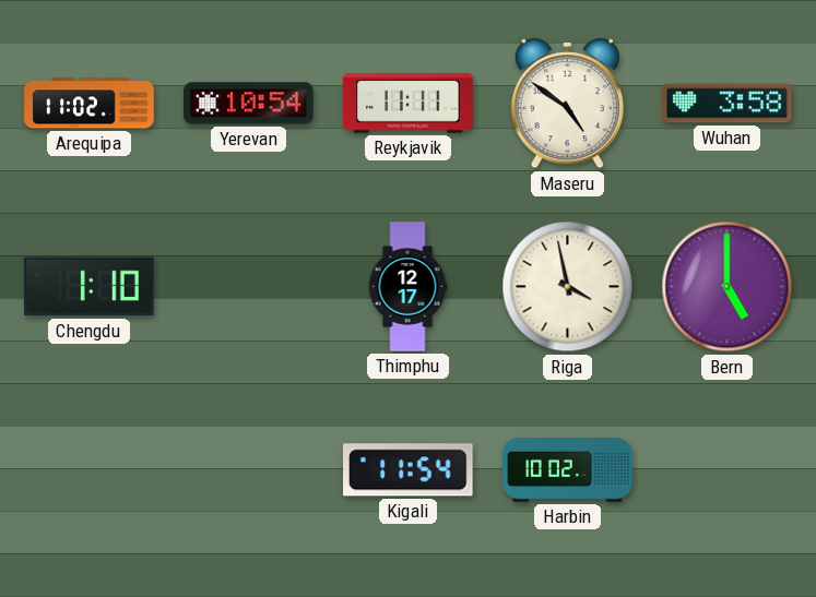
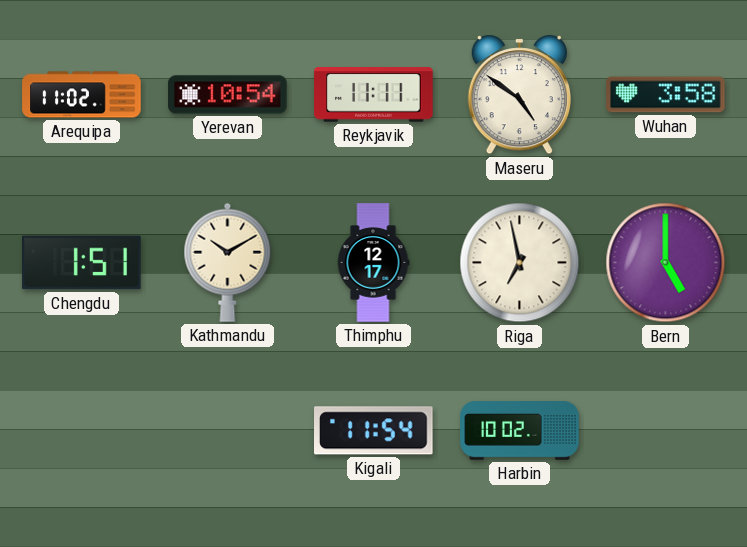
Chengdu: 1:10 -> 1:51 (82, 263)
Kathmandu: none -> 10:10 (228, 262)
Riga: 3:58 -> 6:58 (520, 263)
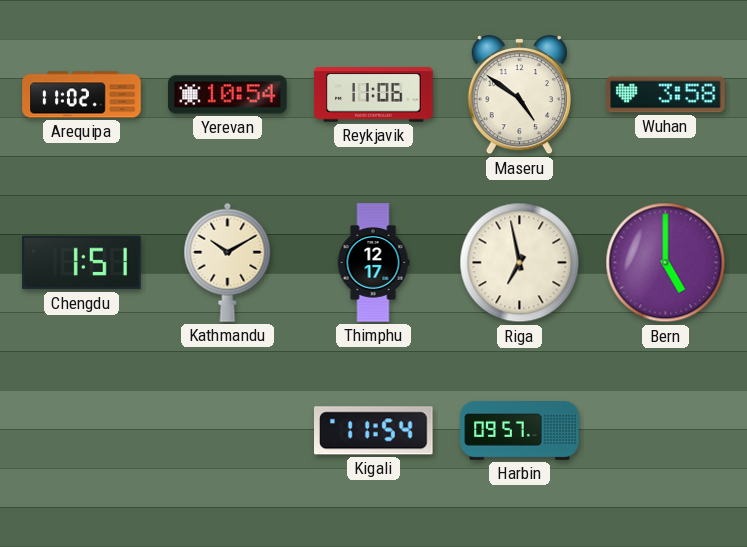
Reykjavik: 11:11 -> 11:06 (374, 95)
Harbin: 10:02 -> 09:57 (520, 431)
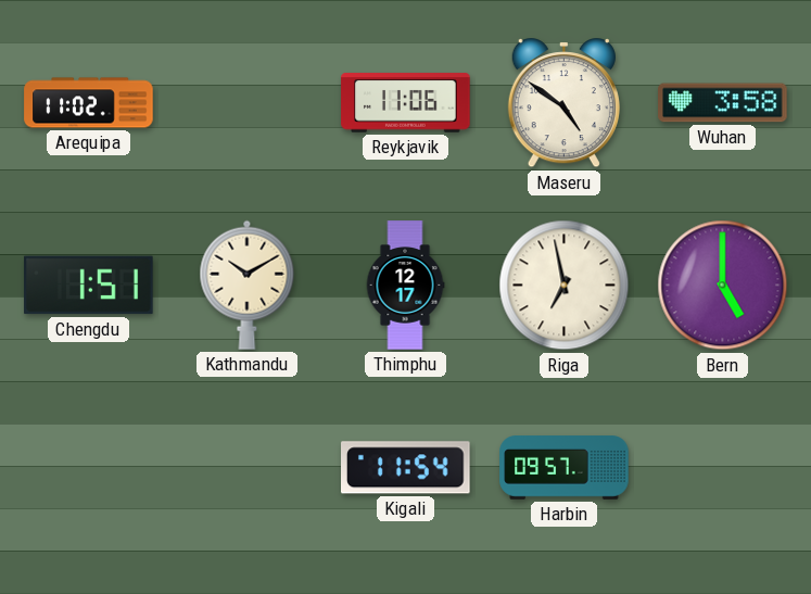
Yerevan: 10:54 -> none (228, 95)
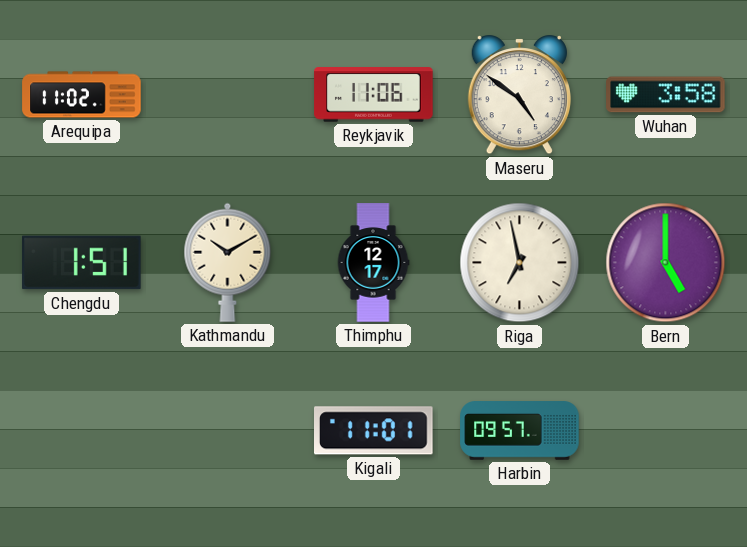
Kigali: 11:54 -> 11:01 (374, 431)
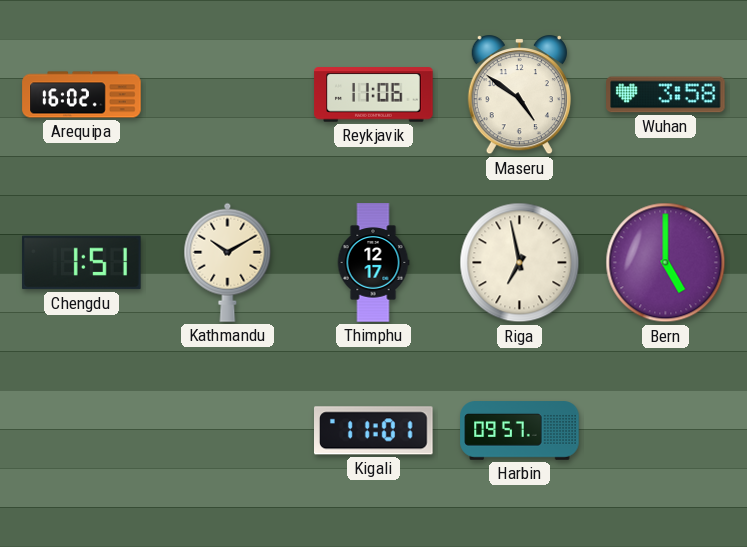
Arequipa: 11:02 -> 16:02 (82, 95)
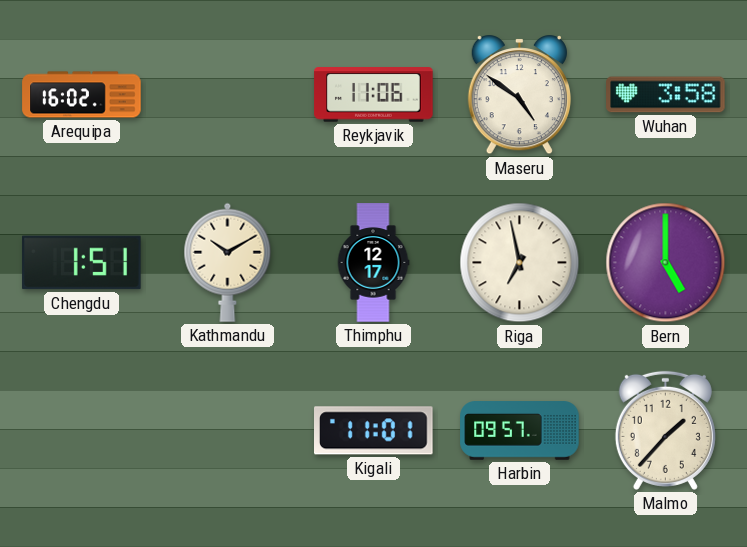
Malmo: none -> 1:37 (665, 430)
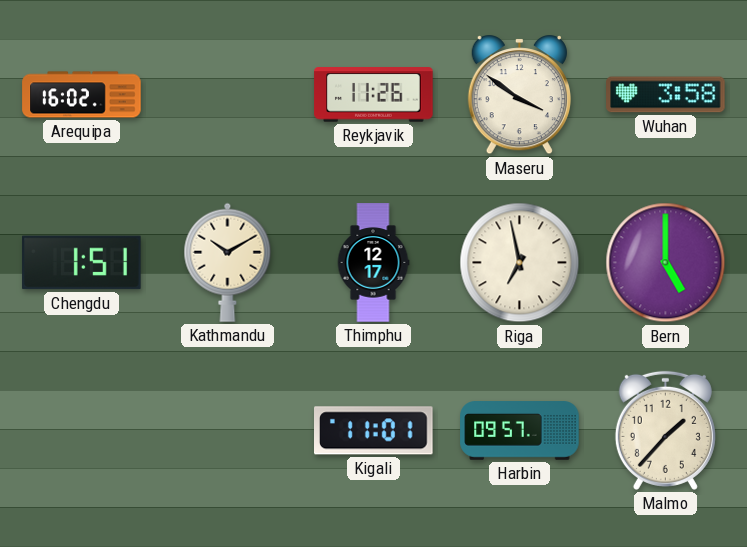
Reykjavik: 11:06 -> 11:26 (374, 95)
Maseru: 4:51 -> 3:51 (519, 95)
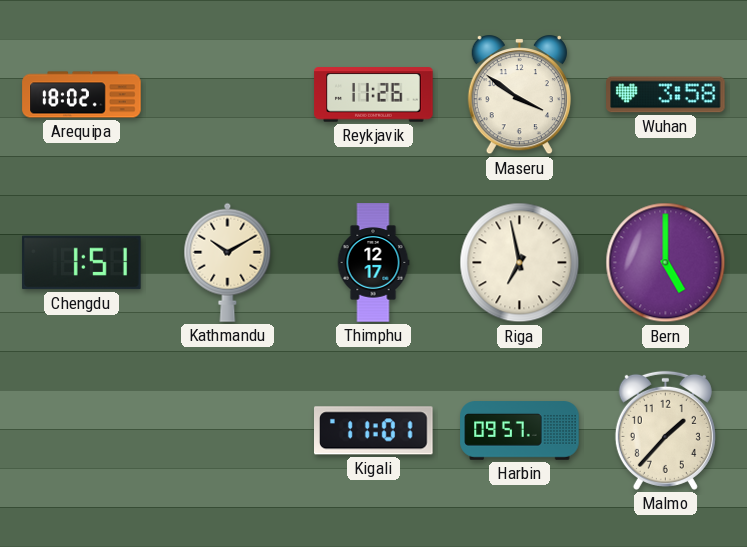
Arequipa: 16:02 -> 18:02 (82, 95)
